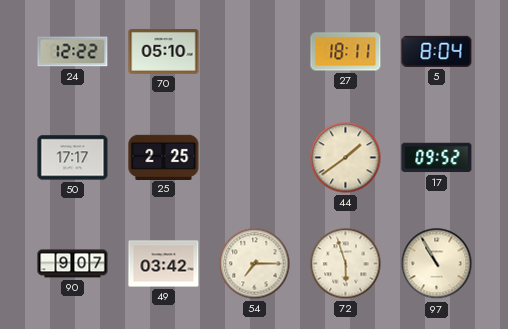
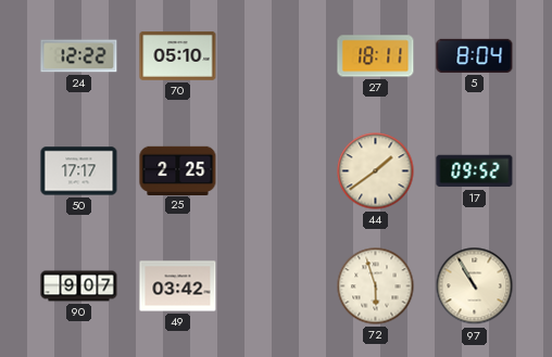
54: 7:15 -> none (255, 264)
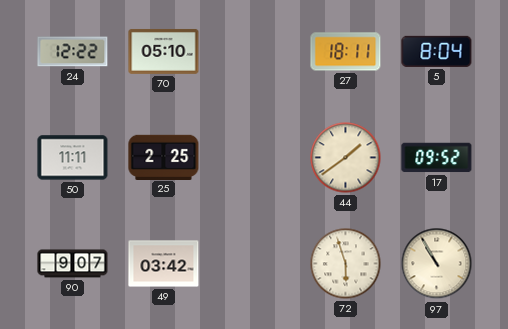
50: 17:17 -> 11:11 (73, 158)
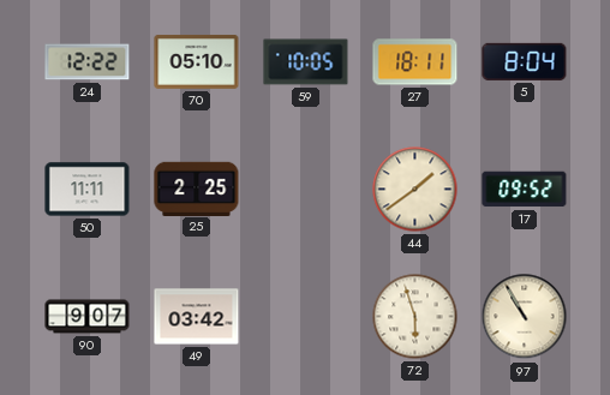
59: none -> 10:05 (306, 62)
